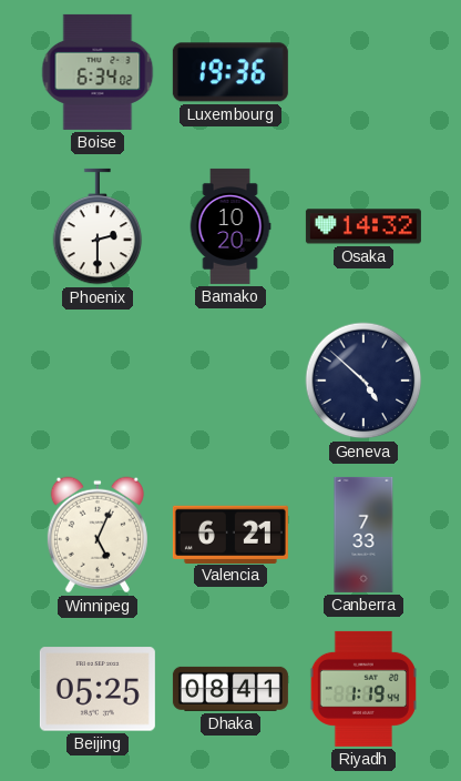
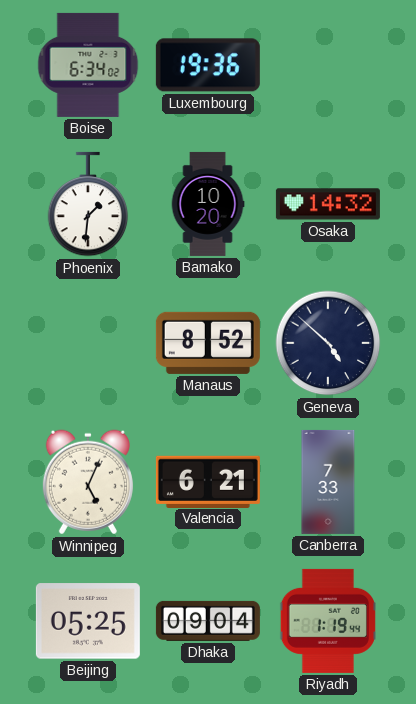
Phoenix: 2:30 -> 1:31 (88, 204)
Manaus: none -> 8:52 (208, 343)
Dhaka: 08:41 -> 09:04 (208, 621)
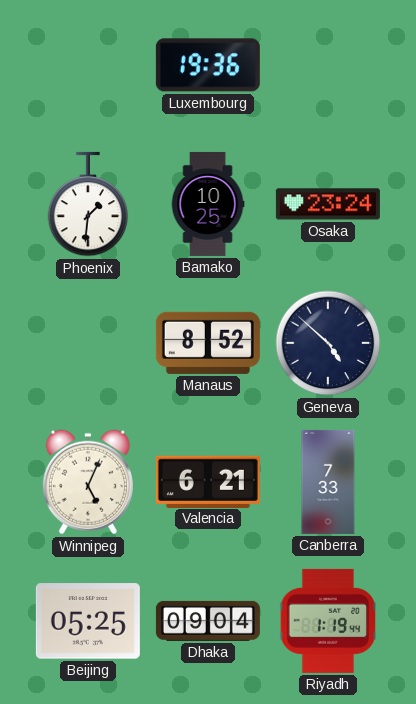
Boise: 6:34 -> none (88, 65)
Bamako: 10:20 -> 10:25 (208, 204)
Osaka: 14:32 -> 23:24 (328, 204)
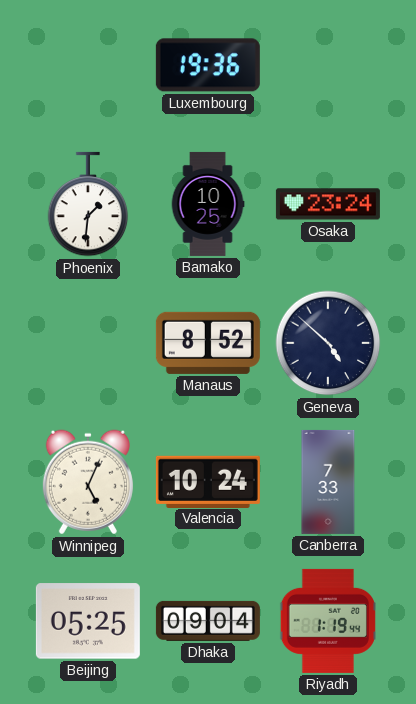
Valencia: 6:21 -> 10:24 (208, 481)
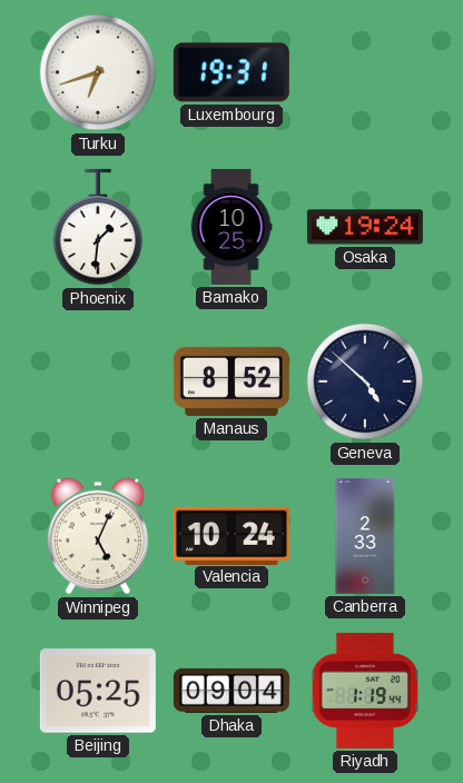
Turku: none -> 6:42 (98, 72)
Luxembourg: 19:36 -> 19:31 (231, 72)
Osaka: 23:24 -> 19:24 (365, 227)
Canberra: 7:33 -> 2:33 (365, 536)
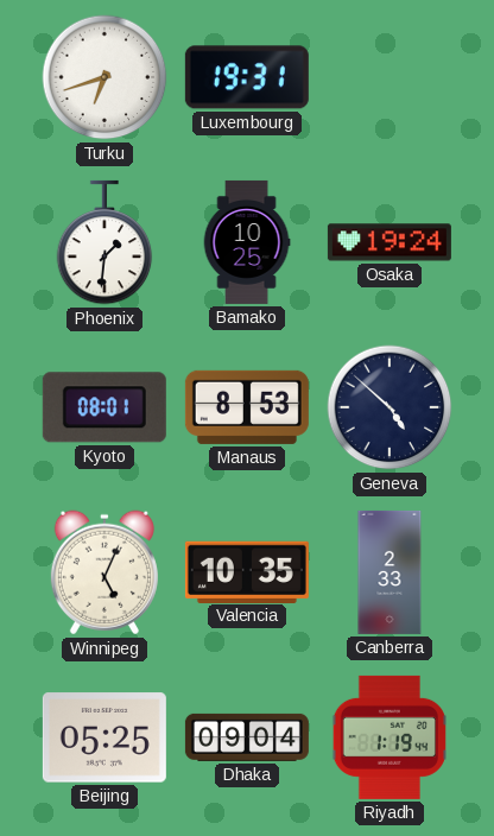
Kyoto: none -> 08:01 (104, 407)
Manaus: 8:52 -> 8:53 (247, 407)
Valencia: 10:24 -> 10:35 (247, 571)
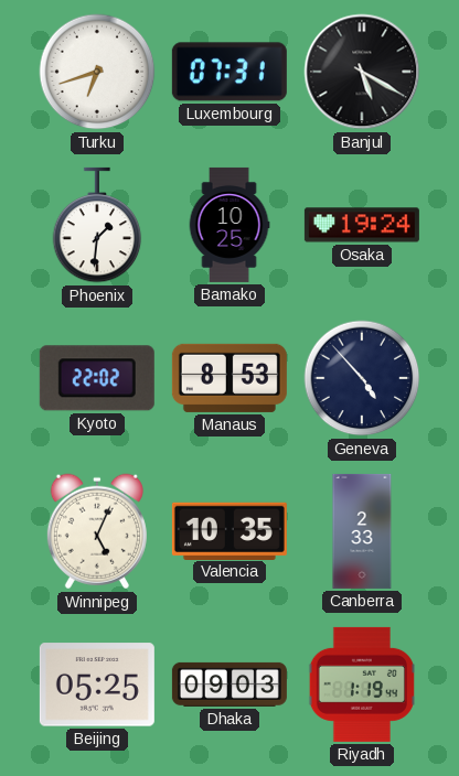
Luxembourg: 19:31 -> 07:31 (229, 72)
Banjul: none -> 5:20 (362, 72)
Kyoto: 08:01 -> 22:02 (97, 378)
Geneva: 4:52 -> 4:53 (362, 378)
Dhaka: 09:04 -> 09:03 (229, 685)
